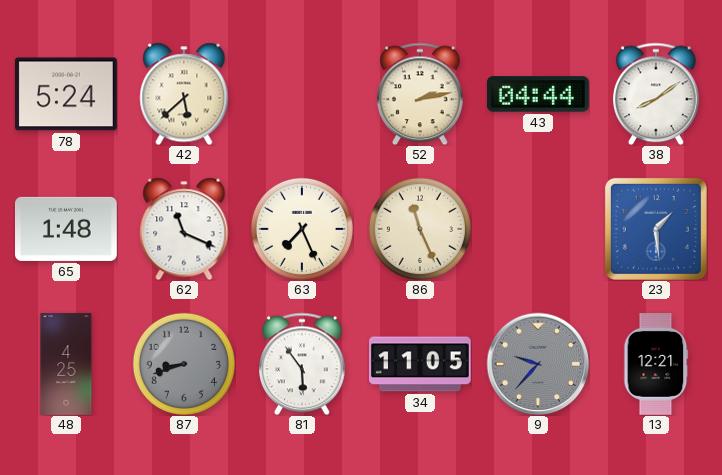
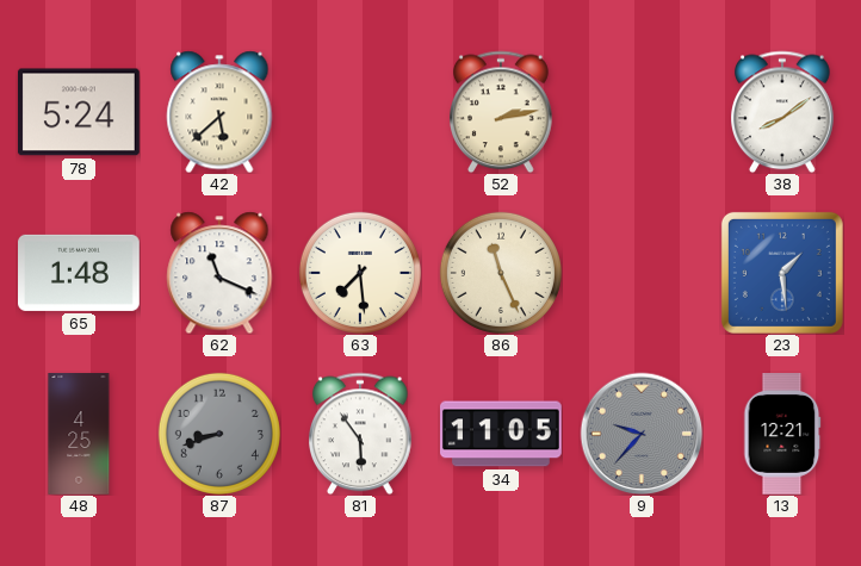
43: 04:44 -> none (539, 94)
63: 7:26 -> 7:29 (360, 273)
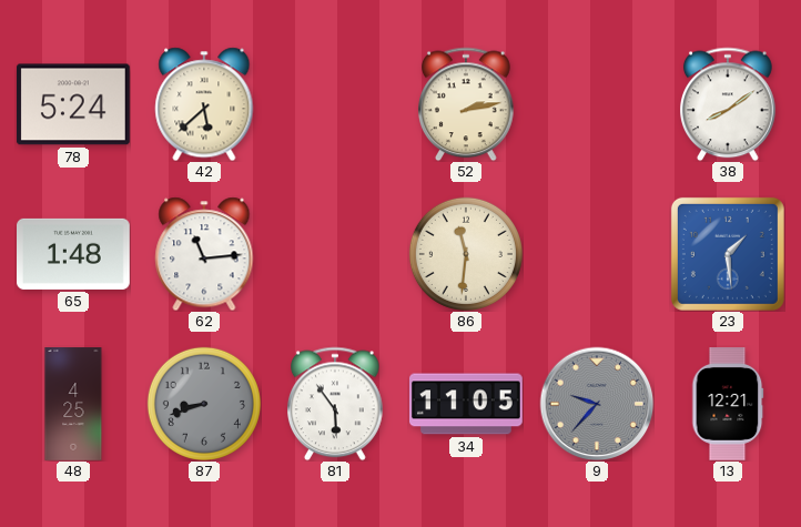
62: 11:19 -> 11:14 (204, 254)
63: 7:29 -> none (360, 273)
86: 11:26 -> 11:31 (466, 254)
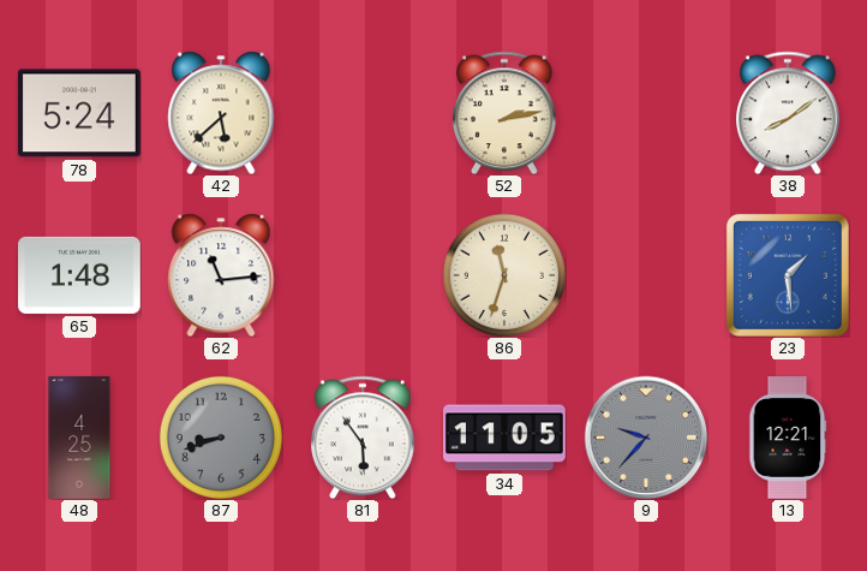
86: 11:31 -> 11:33 (504, 275)
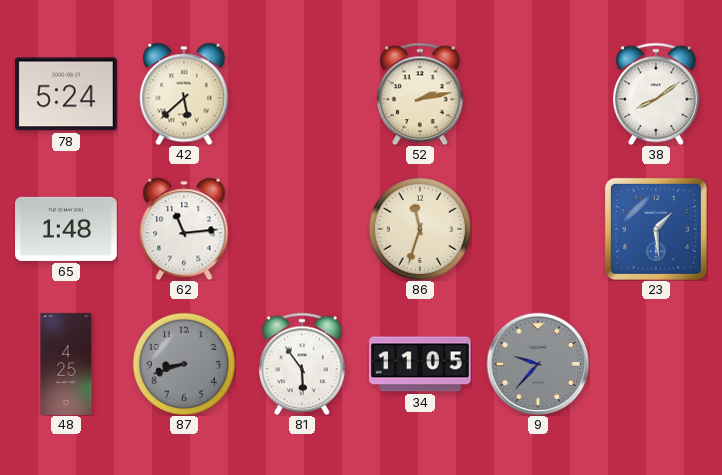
13: 12:21 -> none (788, 439)
